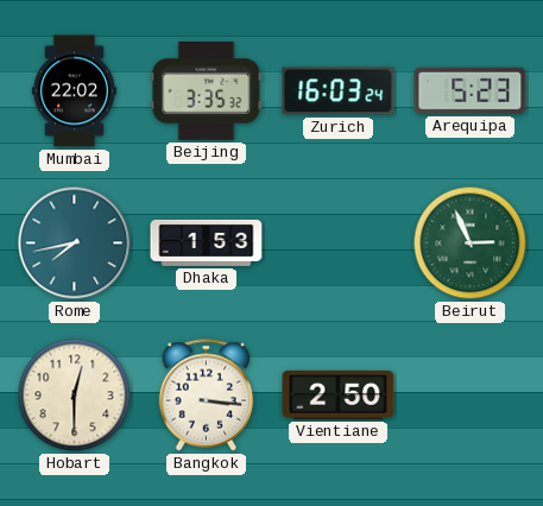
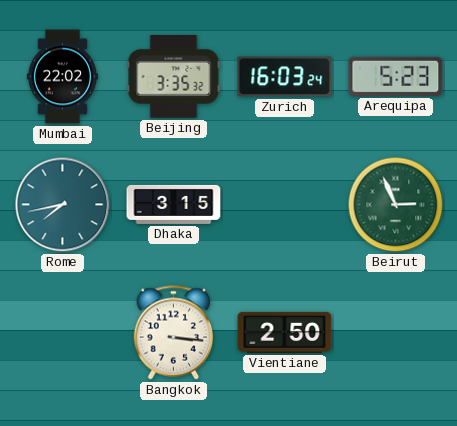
Dhaka: 1:53 -> 3:15 (174, 204)
Hobart: 12:30 -> none (75, 396)
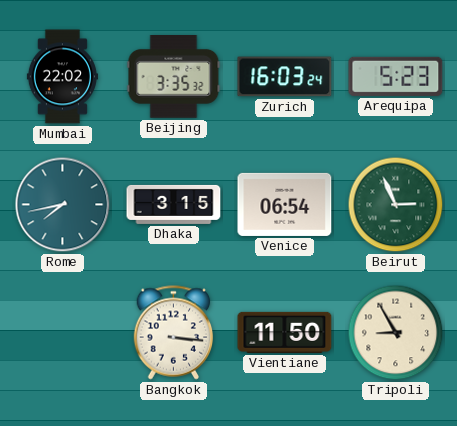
Venice: none -> 06:54 (285, 204)
Vientiane: 2:50 -> 11:50 (285, 332)
Tripoli: none -> 8:55 (396, 333)
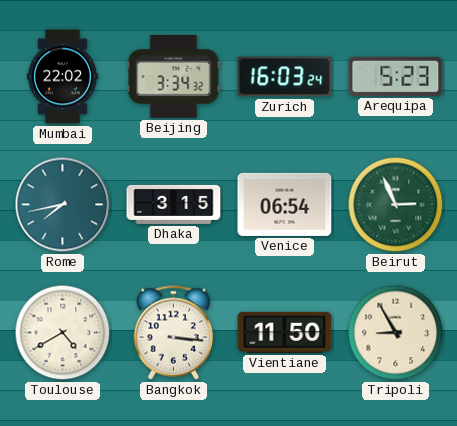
Beijing: 3:35 -> 3:34 (174, 77)
Toulouse: none -> 4:40 (63, 333)
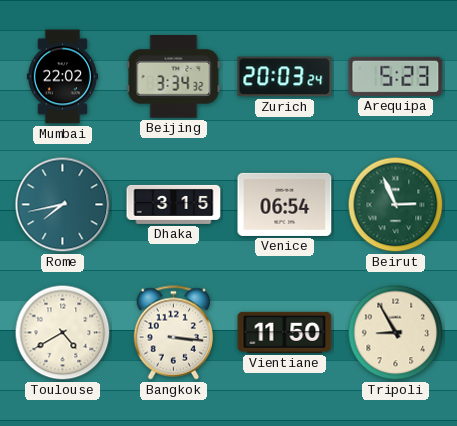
Zurich: 16:03 -> 20:03 (285, 77)
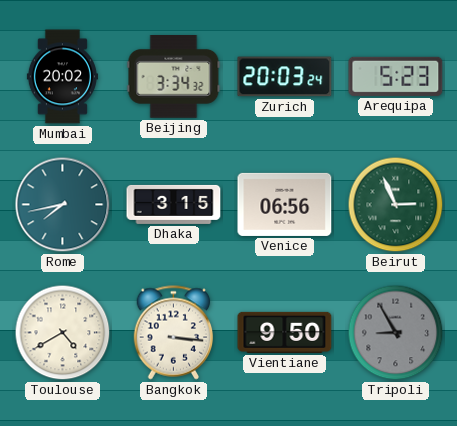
Mumbai: 22:02 -> 20:02 (62, 77)
Venice: 06:54 -> 06:56 (285, 204)
Vientiane: 11:50 -> 9:50 (285, 332)
Tripoli dial: cream -> grey (396, 333)
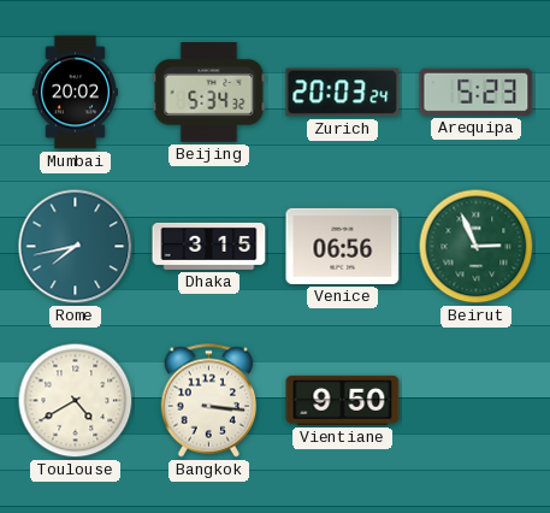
Beijing: 3:34 -> 5:34 (209, 93)
Tripoli: 8:55 -> none (396, 333)
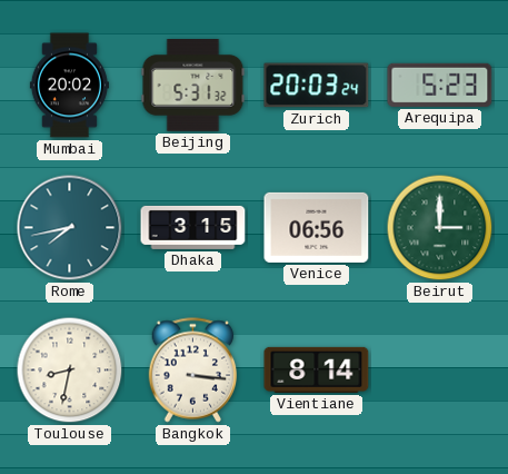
Beijing: 5:34 -> 5:31 (193, 86)
Beirut: 2:56 -> 3:00 (440, 228)
Toulouse: 4:40 -> 8:32 (70, 371)
Vientiane: 9:50 -> 8:14 (317, 369)
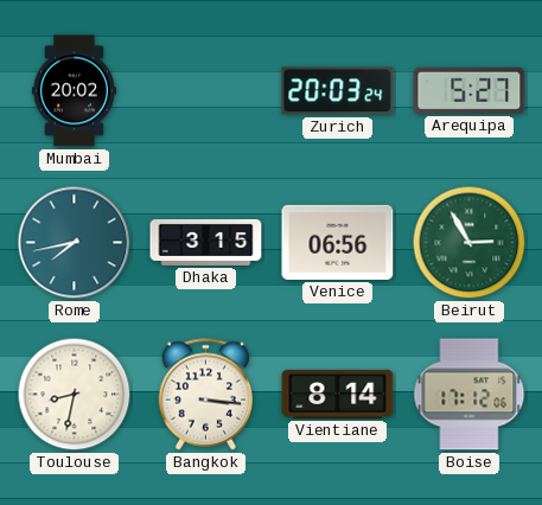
Beijing: 5:31 -> none (193, 86)
Arequipa: 5:23 -> 5:27 (470, 90)
Beirut: 3:00 -> 2:55 (470, 243)
Boise: none -> 17:12 (470, 395)
